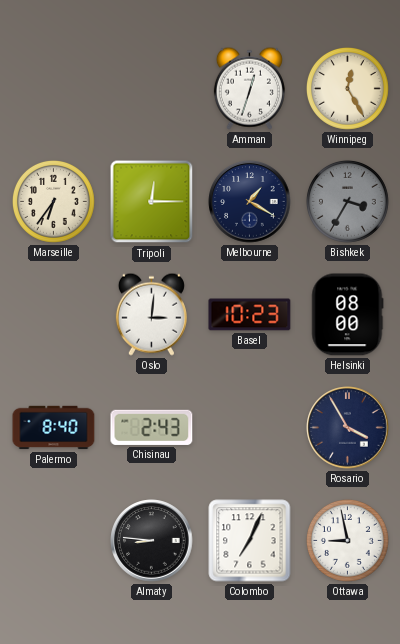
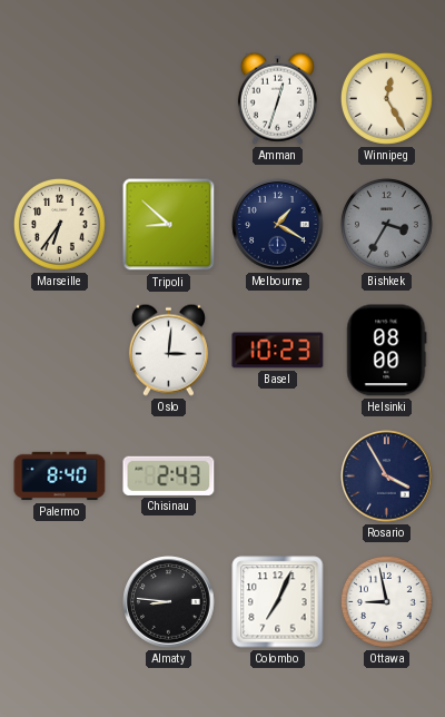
Tripoli: 12:15 -> 8:52 (169, 225)
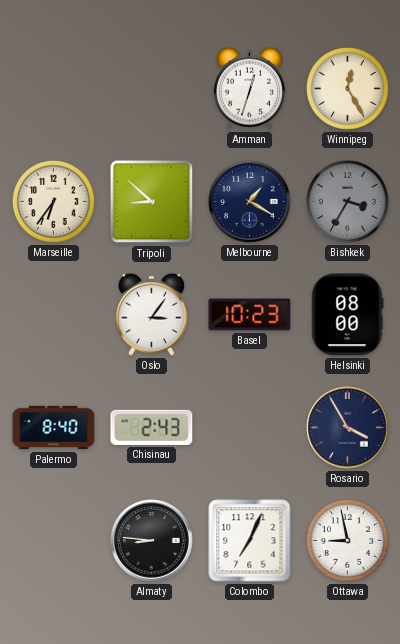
Oslo: 3:01 -> 3:06 (151, 314)
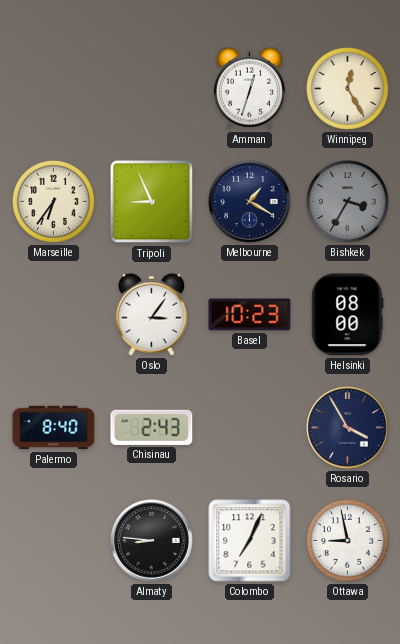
Tripoli: 8:52 -> 8:56 (152, 202)
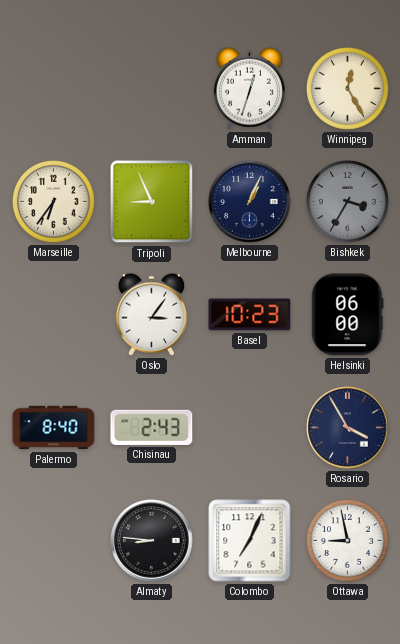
Melbourne: 1:20 -> 1:04 (250, 202)
Helsinki: 08:00 -> 06:00 (348, 315)
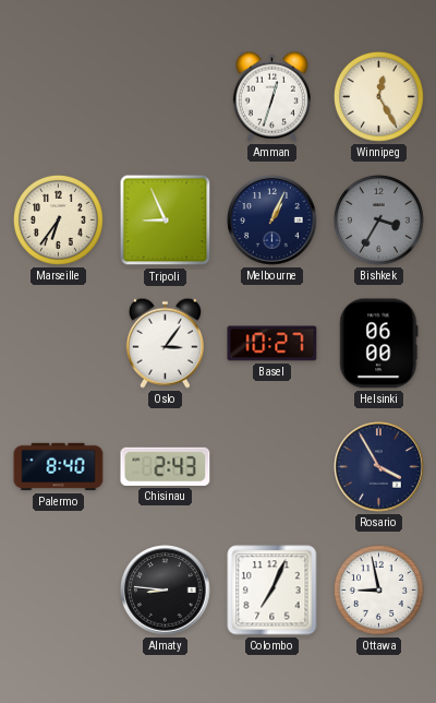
Basel: 10:23 -> 10:27 (272, 344)
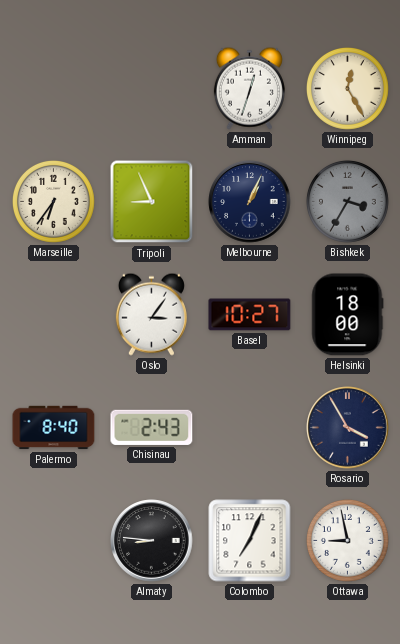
Helsinki: 06:00 -> 18:00 (348, 315)
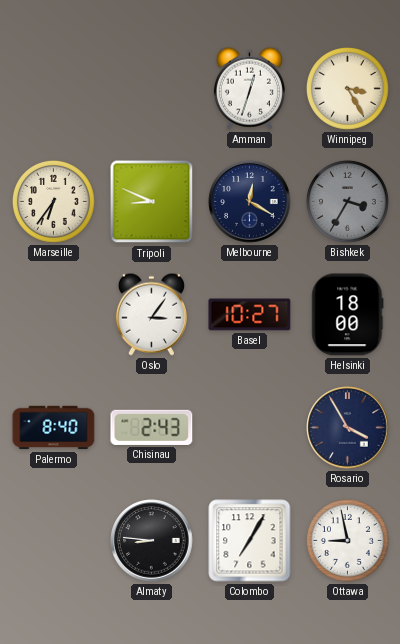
Winnipeg: 12:25 -> 3:25 (347, 88)
Tripoli: 8:56 -> 8:49 (152, 202)
Melbourne: 1:04 -> 12:20 (250, 202)
Colombo: 7:04 -> 7:05 (250, 541)
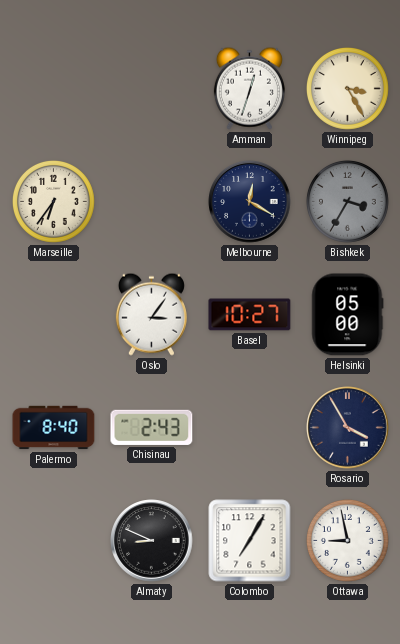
Tripoli: 8:49 -> none (152, 202)
Helsinki: 18:00 -> 05:00 (348, 315)
Almaty: 8:46 -> 8:49 (152, 541)
